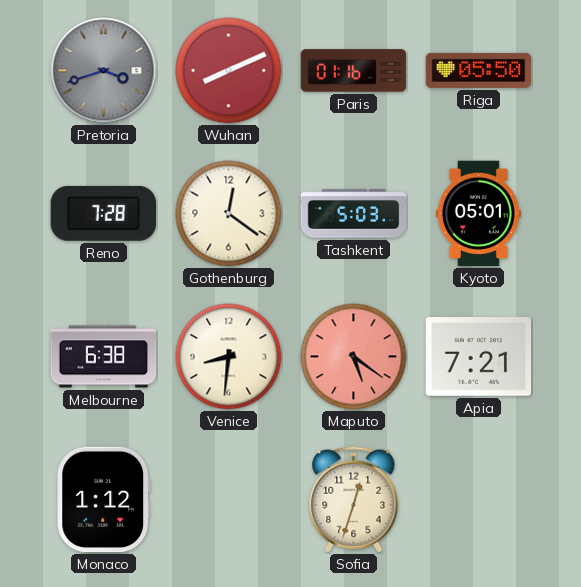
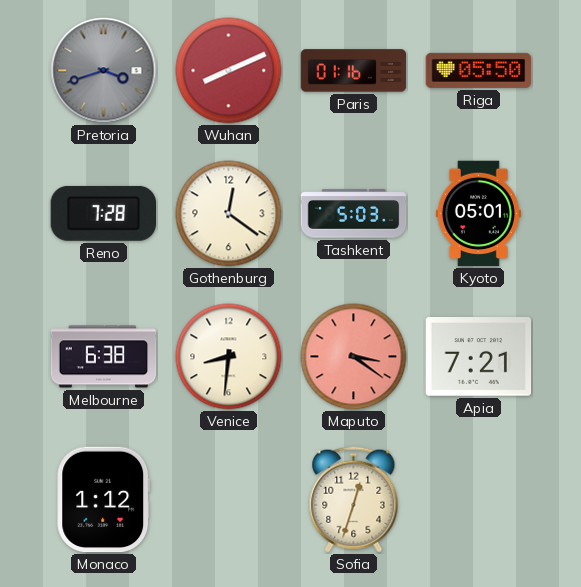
Maputo: 5:21 -> 3:21 (354, 357)
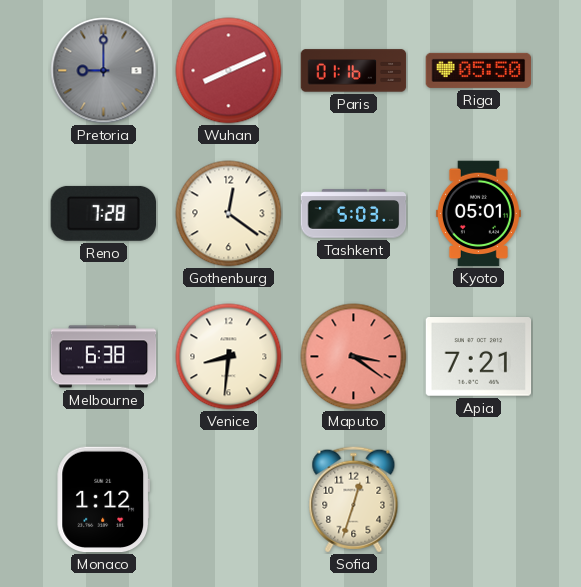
Pretoria: 3:42 -> 9:00 (104, 71)
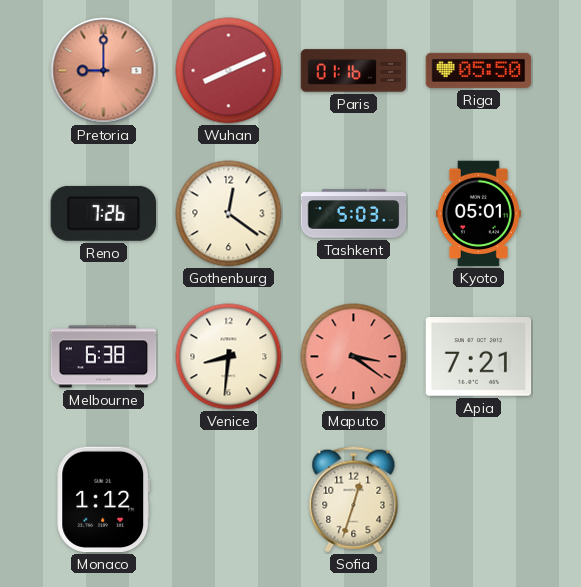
Pretoria dial: grey -> salmon (104, 71)
Reno: 7:28 -> 7:26 (103, 213)
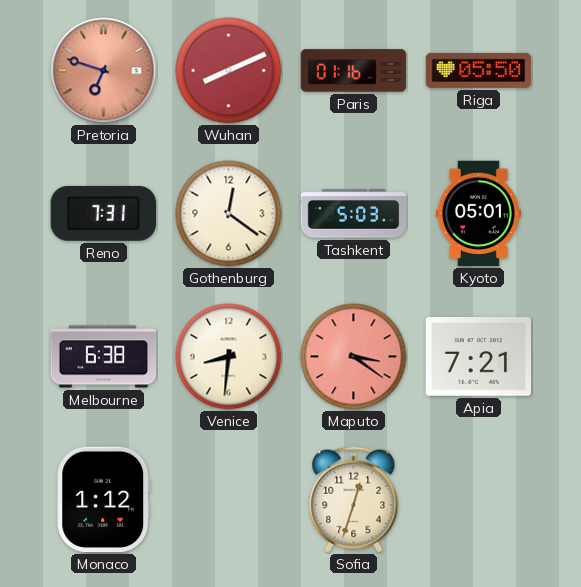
Pretoria: 9:00 -> 6:48 (104, 71)
Reno: 7:26 -> 7:31 (103, 213)
